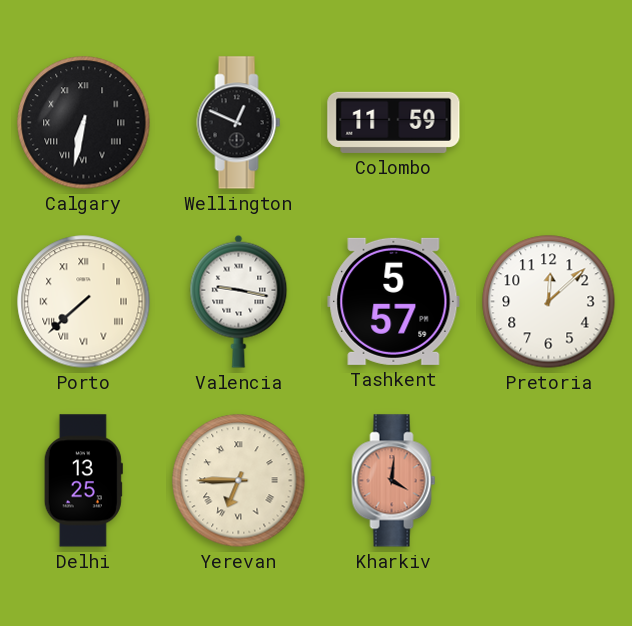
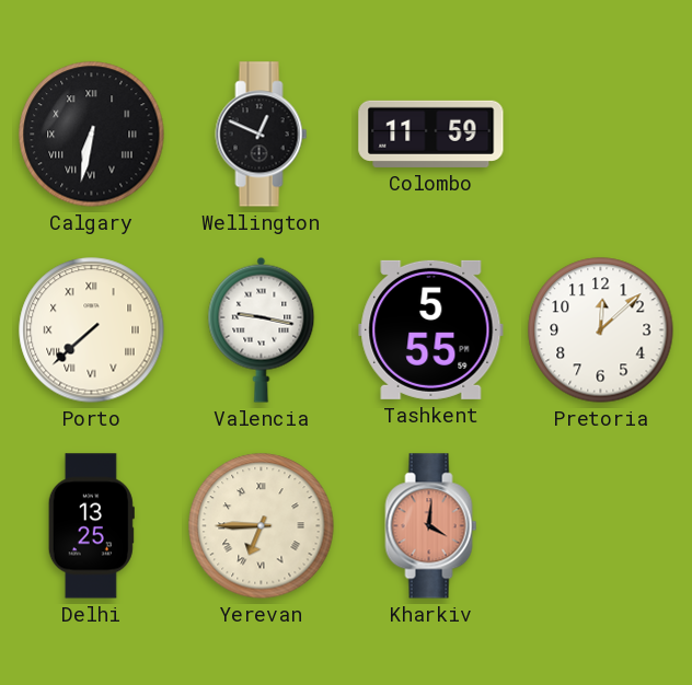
Tashkent: 5:57 -> 5:55 (431, 329)
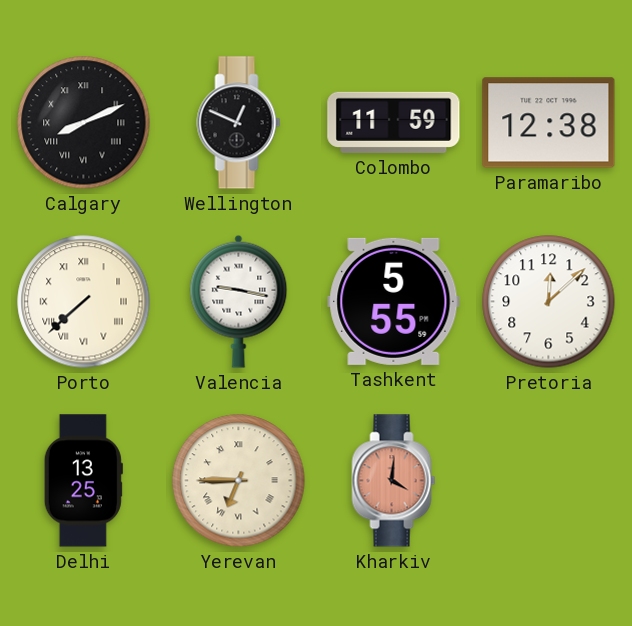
Calgary: 6:32 -> 8:11 (84, 123)
Paramaribo: none -> 12:38 (549, 123)
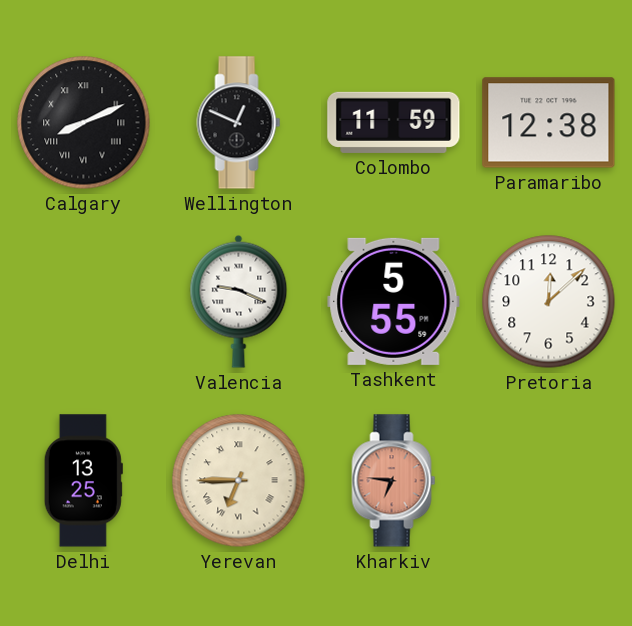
Porto: 7:38 -> none (84, 302)
Valencia: 9:17 -> 9:19 (239, 301)
Kharkiv: 4:01 -> 6:46 (394, 481)
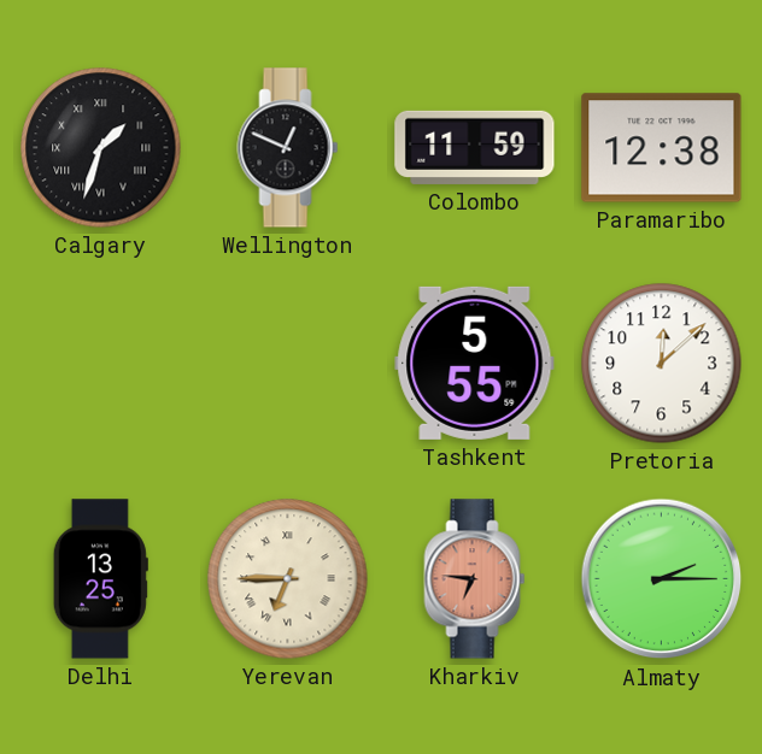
Calgary: 8:11 -> 1:33 (101, 148)
Valencia: 9:19 -> none (239, 301)
Almaty: none -> 2:15 (662, 579)
